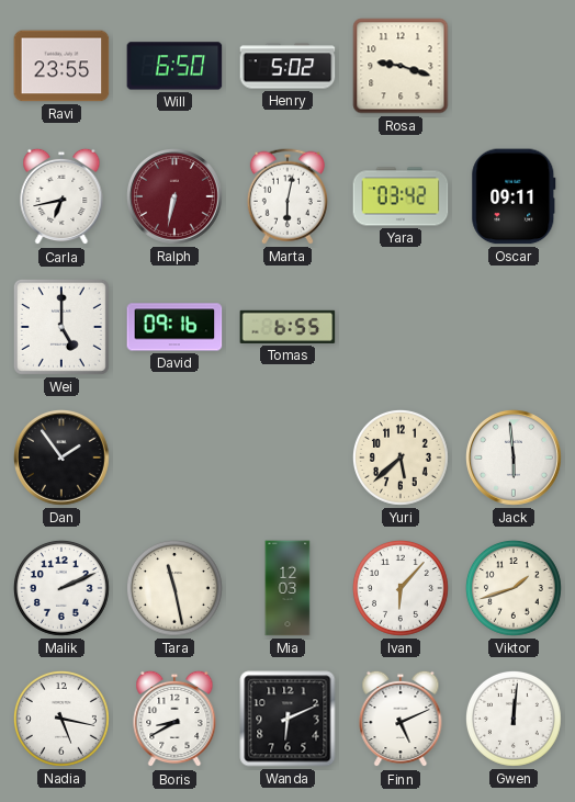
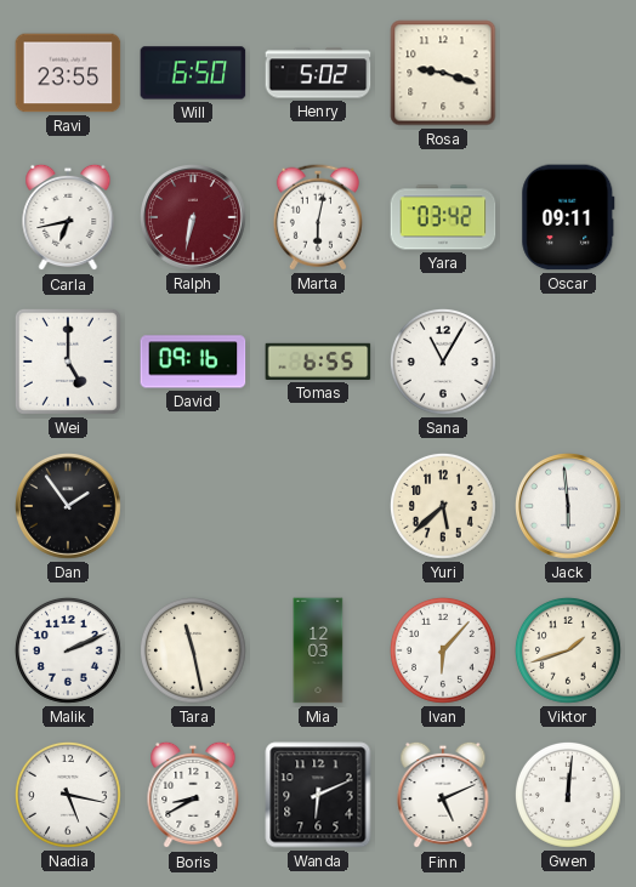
Sana: none -> 11:05 (443, 362)
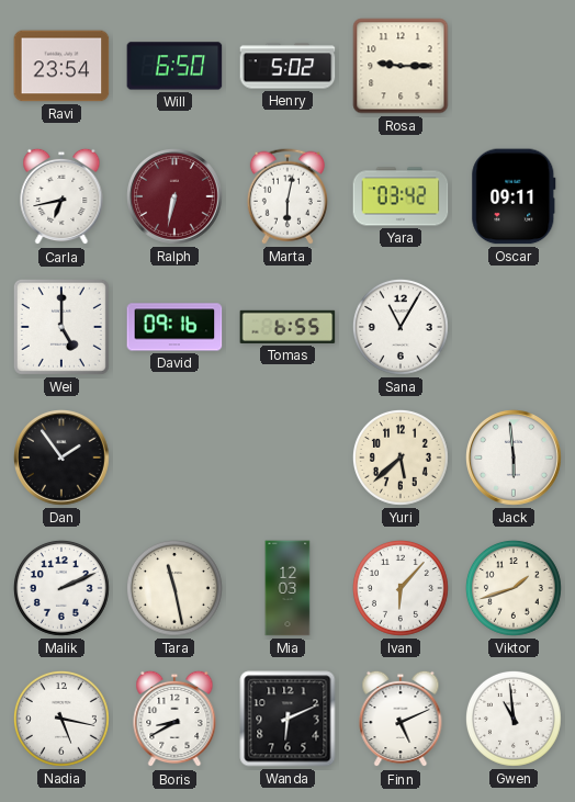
Ravi: 23:55 -> 23:54 (61, 66)
Rosa: 9:18 -> 9:15 (401, 66)
Gwen: 12:01 -> 10:59 (514, 719)
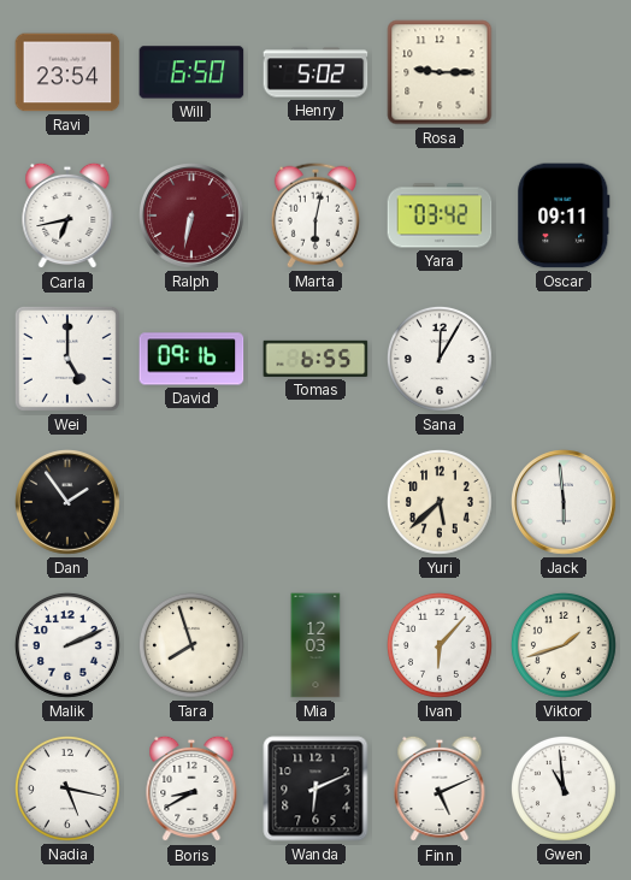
Sana: 11:05 -> 12:05 (440, 359)
Tara: 11:28 -> 7:57 (191, 645)
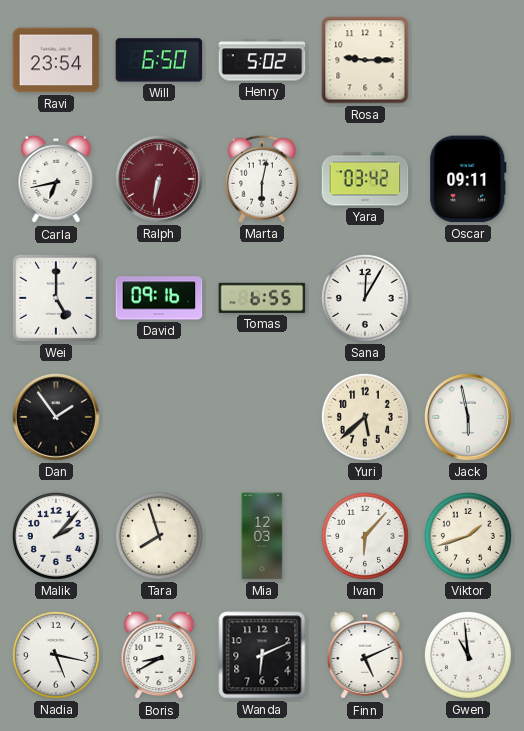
Jack: 5:59 -> 5:58 (469, 418)
Malik: 2:11 -> 2:07 (56, 536)
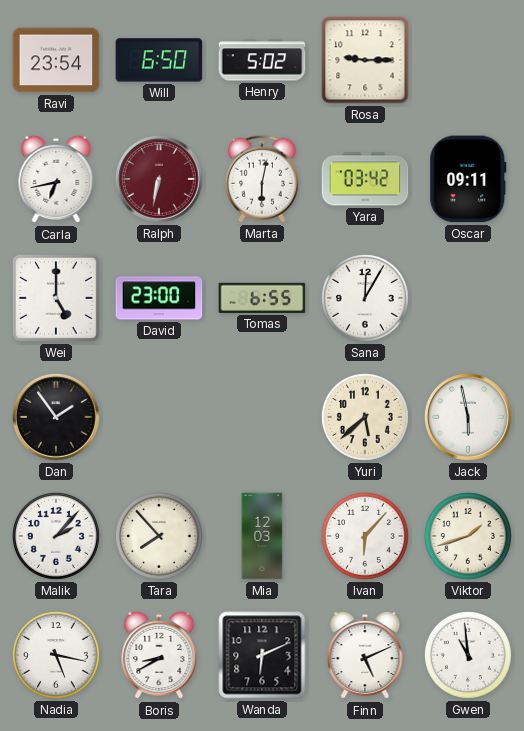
David: 09:16 -> 23:00 (159, 298)
Tara: 7:57 -> 7:53 (159, 536)
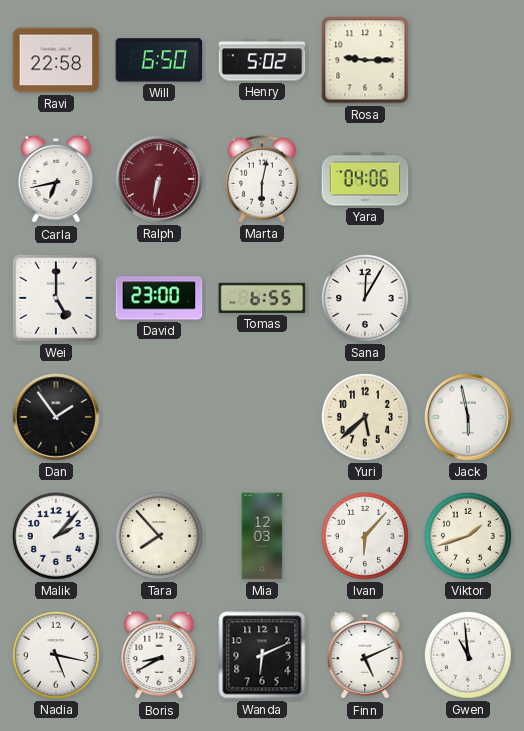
Ravi: 23:54 -> 22:58 (56, 60)
Yara: 03:42 -> 04:06 (365, 179)
Oscar: 09:11 -> none (468, 179)
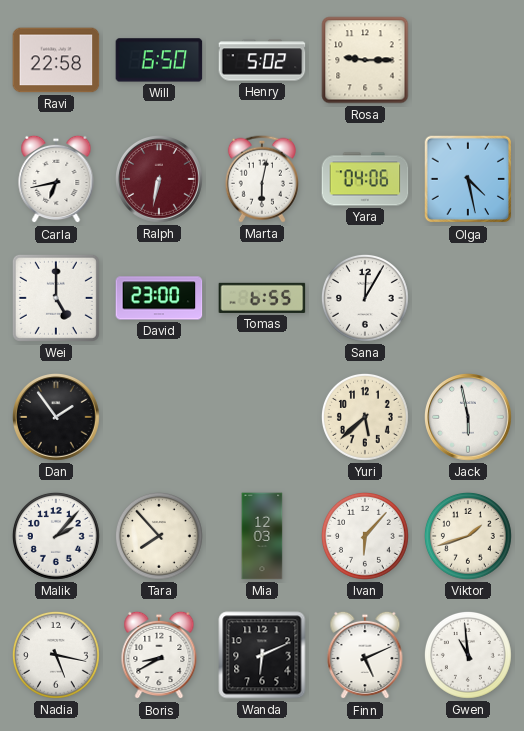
Olga: none -> 4:28 (468, 179)
